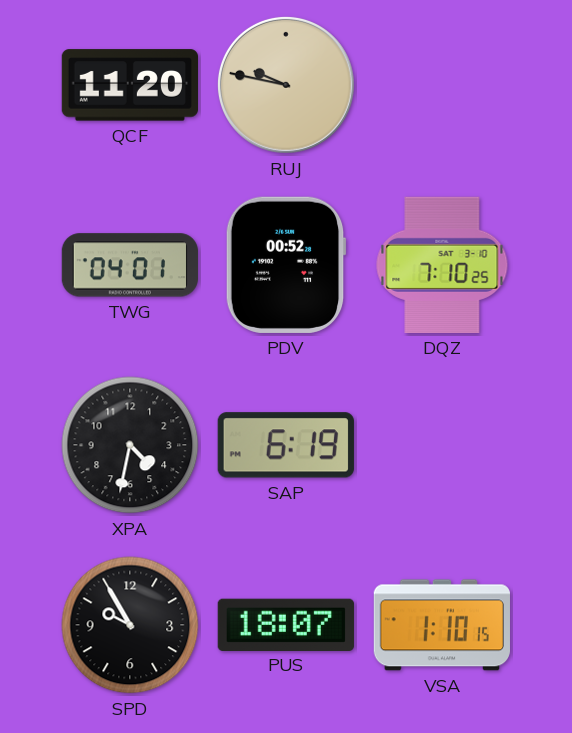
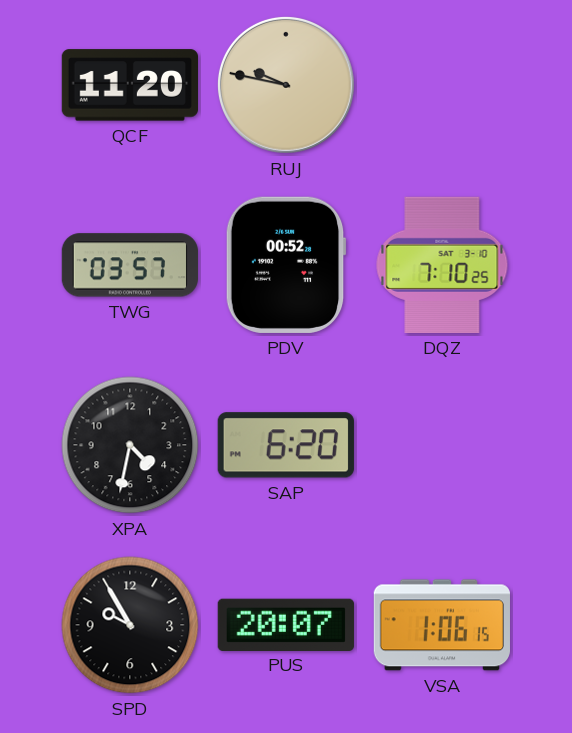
TWG: 04:01 -> 03:57 (130, 265)
SAP: 6:19 -> 6:20 (286, 445)
PUS: 18:07 -> 20:07 (286, 624)
VSA: 1:10 -> 1:06 (442, 625)
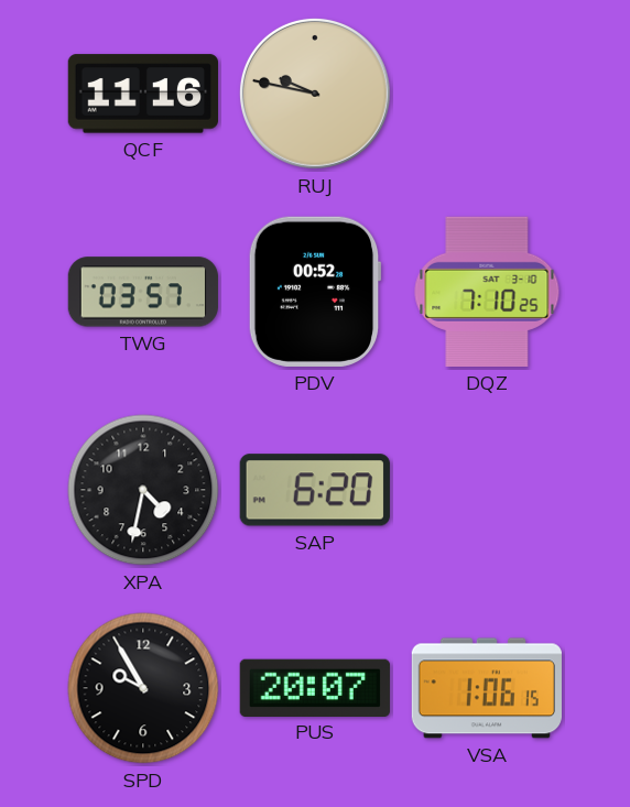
QCF: 11:20 -> 11:16 (142, 94)
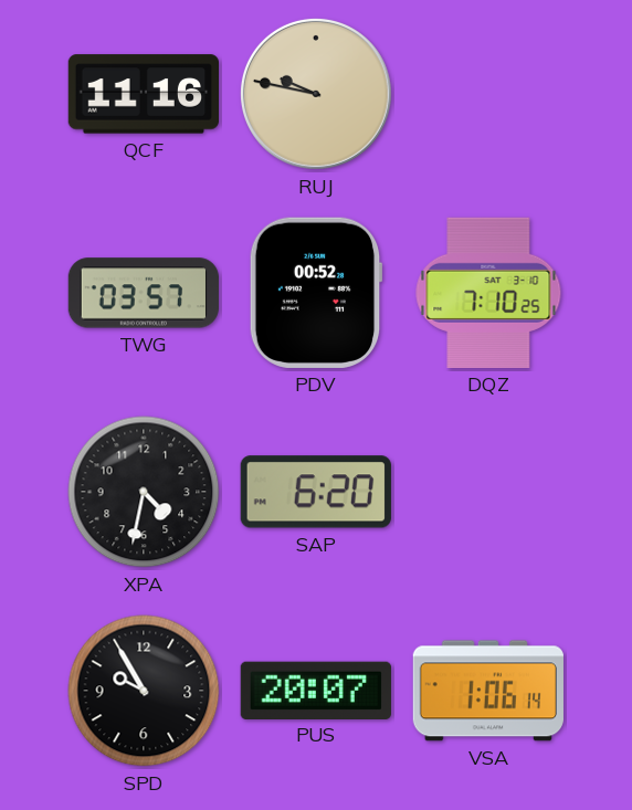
VSA: 1:06:15 -> 1:06:14 (488, 691)
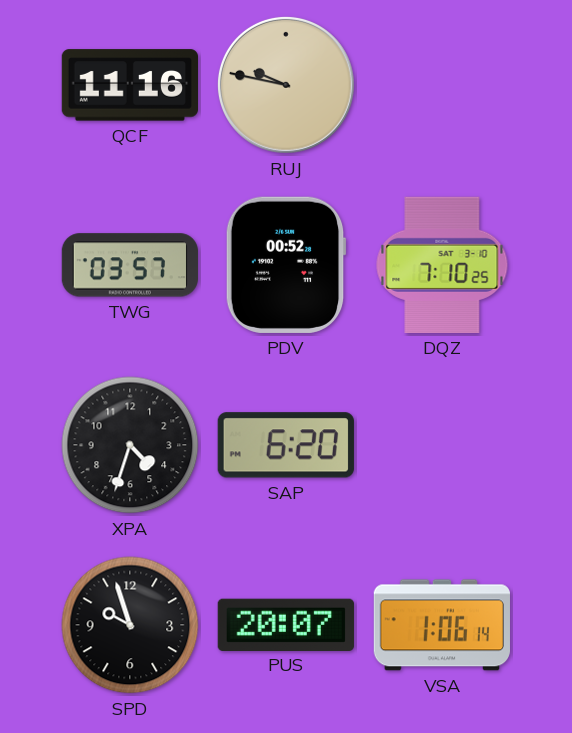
XPA: 4:32 -> 4:33 (130, 445)
SPD: 9:55 -> 9:57 (130, 625)
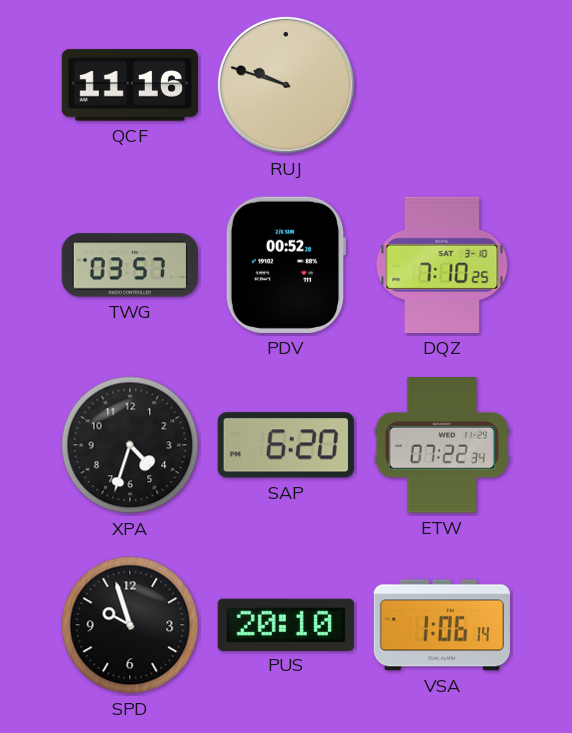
RUJ: 9:47 -> 9:48 (286, 85)
ETW: none -> 07:22 (442, 445)
PUS: 20:07 -> 20:10 (286, 624)
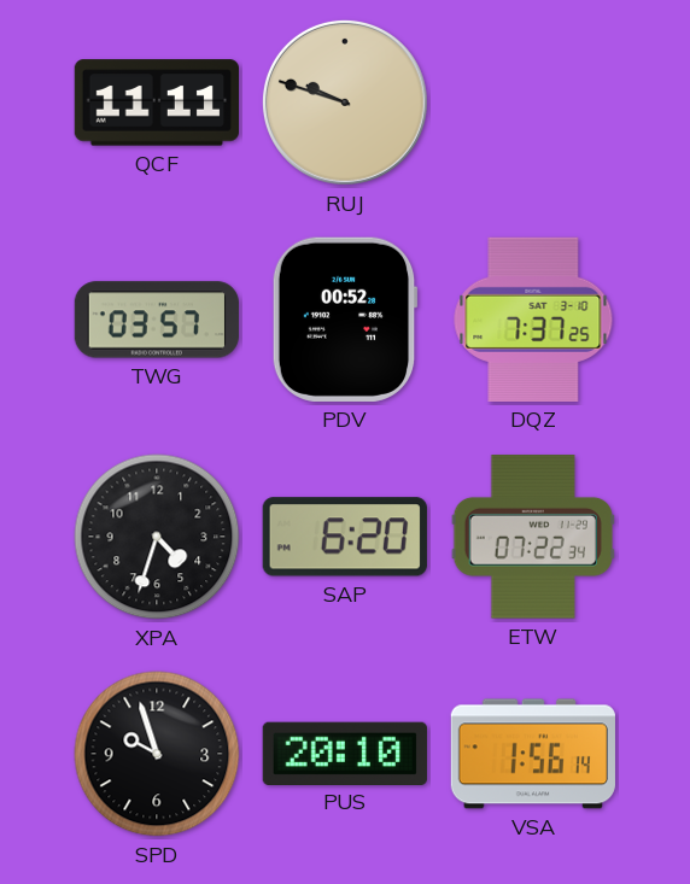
QCF: 11:16 -> 11:11 (156, 103)
DQZ: 7:10 -> 7:37 (533, 320)
VSA: 1:06 -> 1:56 (533, 754)
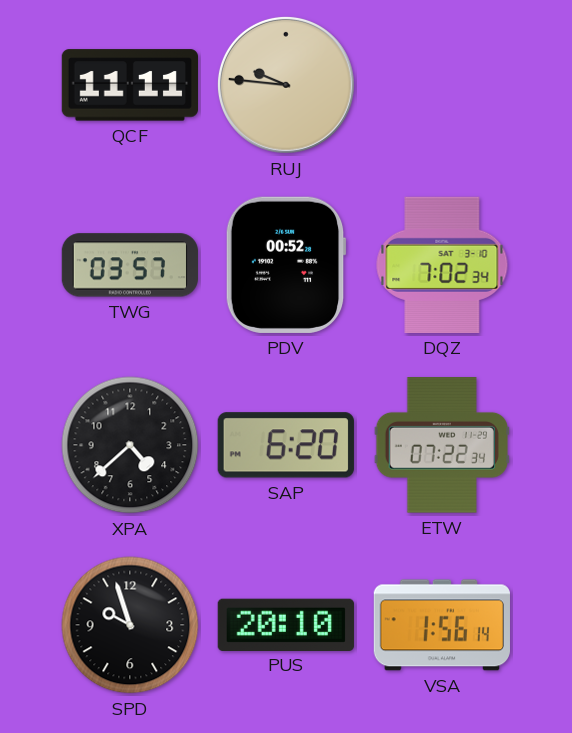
RUJ: 9:48 -> 9:46 (286, 85)
DQZ: 7:37 -> 7:02 (442, 265)
XPA: 4:33 -> 4:38 (130, 445)
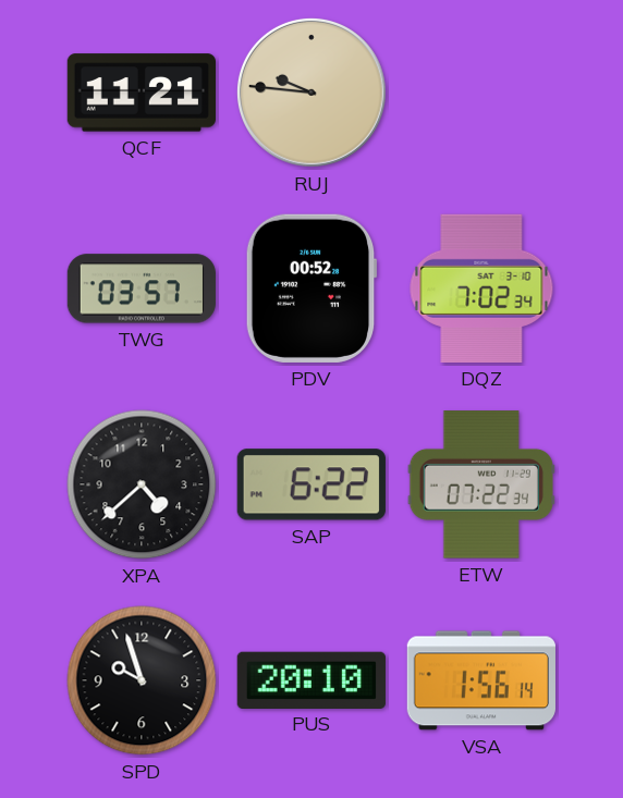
QCF: 11:11 -> 11:21 (141, 93)
SAP: 6:20 -> 6:22 (311, 484)
